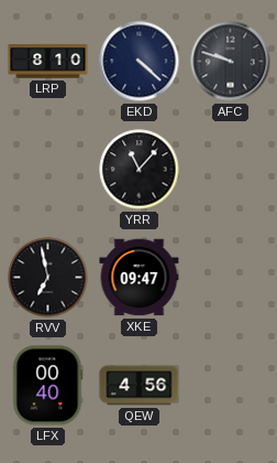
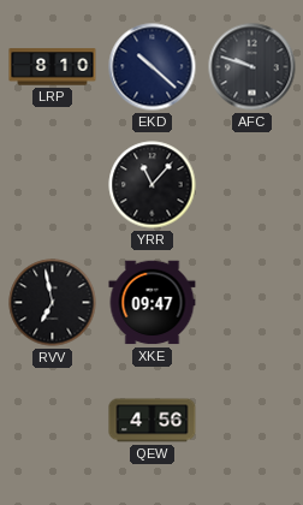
EKD: 4:22 -> 10:22 (153, 67)
LFX: 00:40 -> none (47, 386)
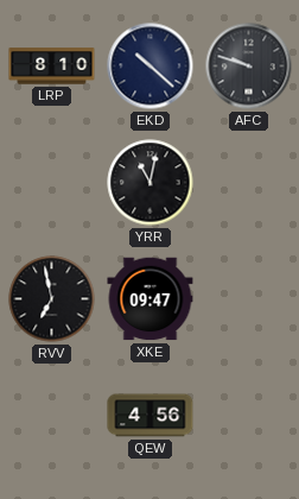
YRR: 11:07 -> 11:02 (151, 183)
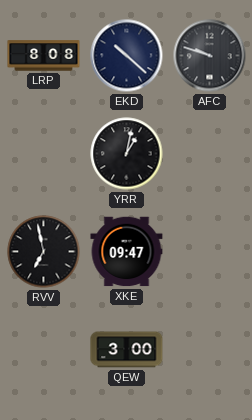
LRP: 8:10 -> 8:08 (44, 56)
YRR: 11:02 -> 1:02 (127, 154)
QEW: 4:56 -> 3:00 (127, 350)
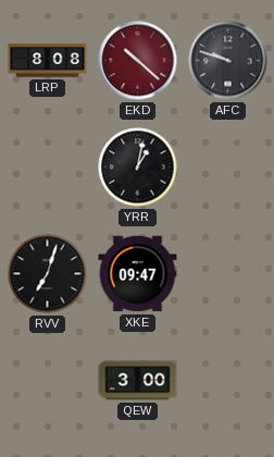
EKD dial: navy -> burgundy (138, 61)
RVV: 6:58 -> 7:03 (48, 274)
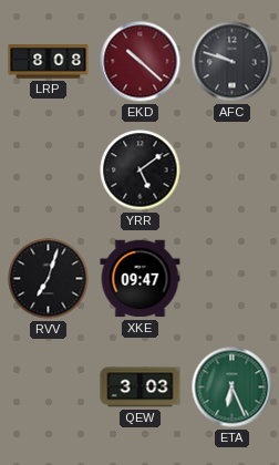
YRR: 1:02 -> 5:09 (141, 170)
QEW: 3:00 -> 3:03 (141, 387)
ETA: none -> 6:26 (232, 387)
